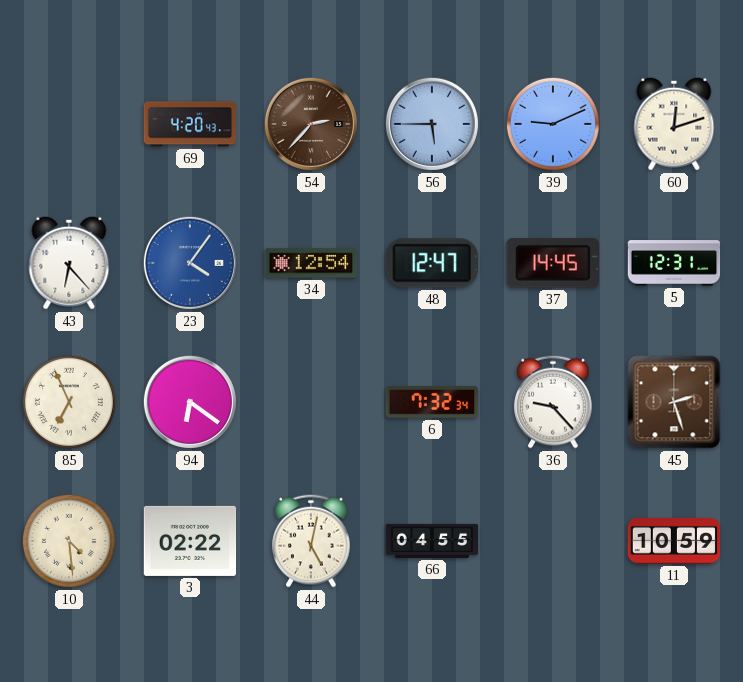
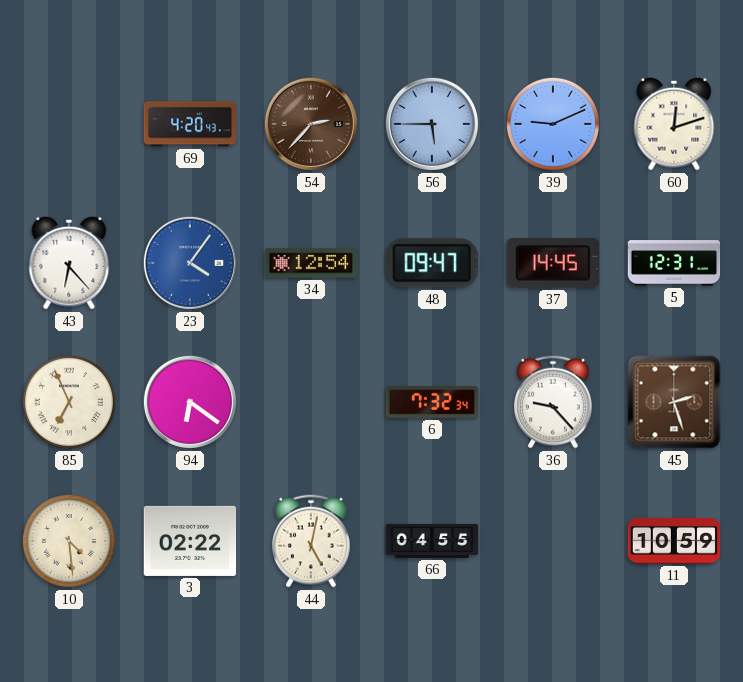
48: 12:47 -> 09:47 (432, 263)
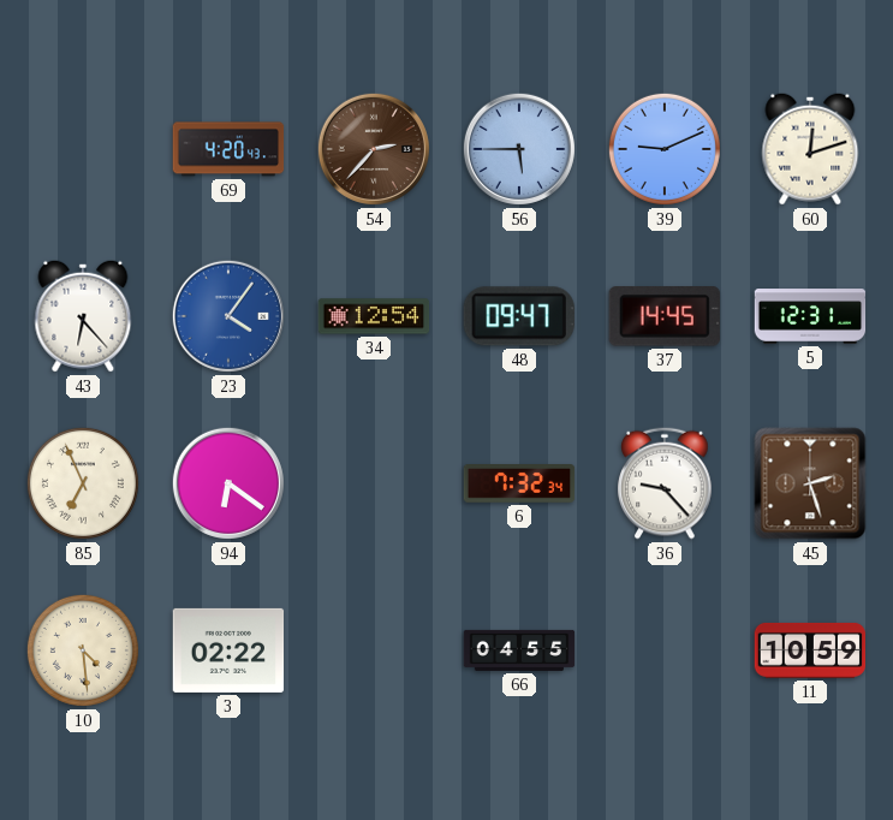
44: 5:02 -> none (311, 541)
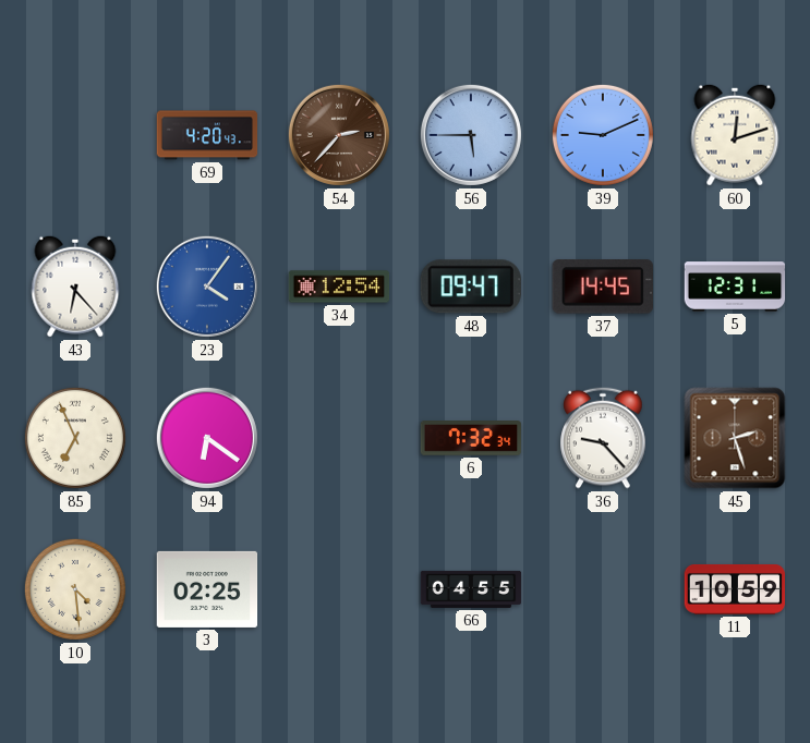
3: 02:22 -> 02:25 (207, 589)
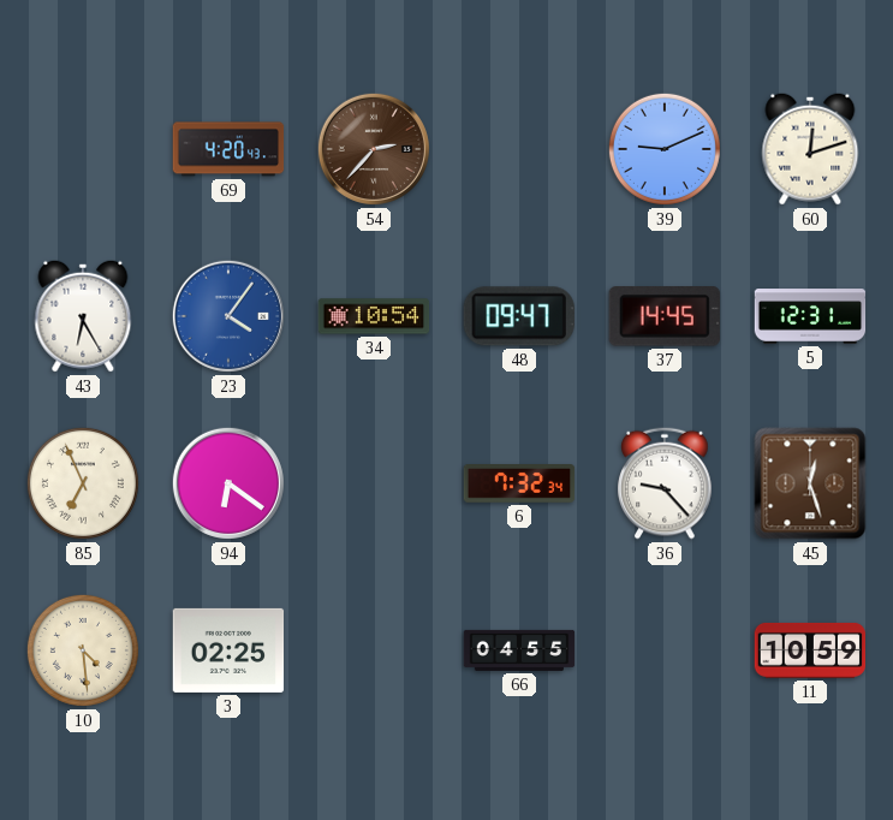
56: 5:45 -> none (471, 135)
43: 6:23 -> 6:25 (83, 316)
34: 12:54 -> 10:54 (374, 316)
45: 2:27 -> 12:27 (810, 483)
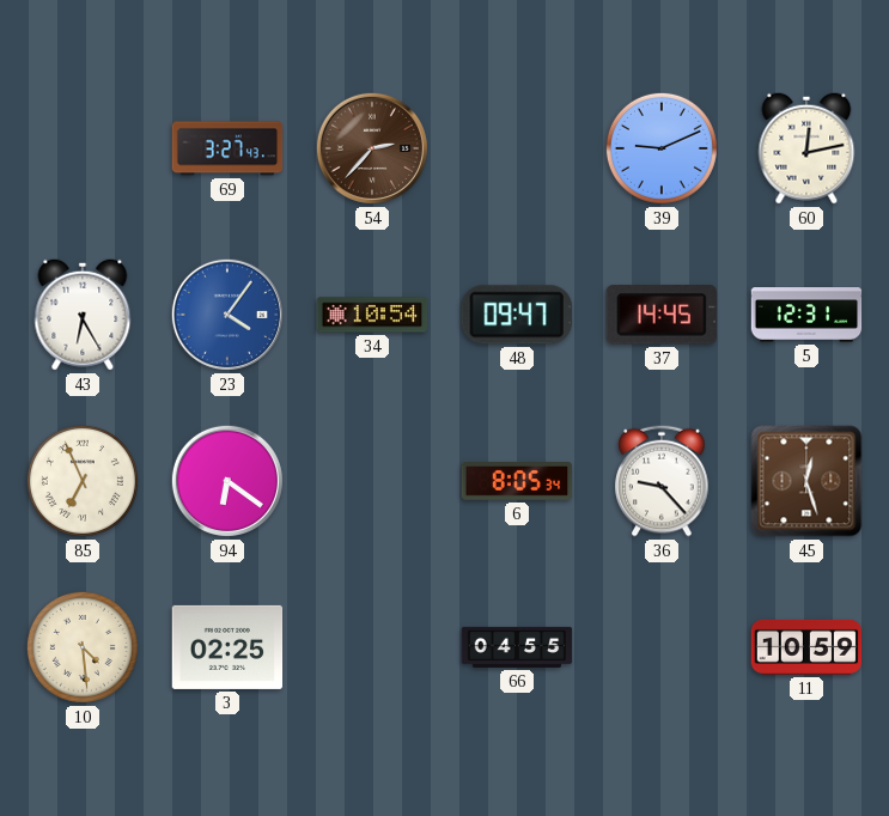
69: 4:20 -> 3:27 (227, 148)
60: 12:12 -> 12:13 (806, 148)
6: 7:32 -> 8:05 (517, 482)
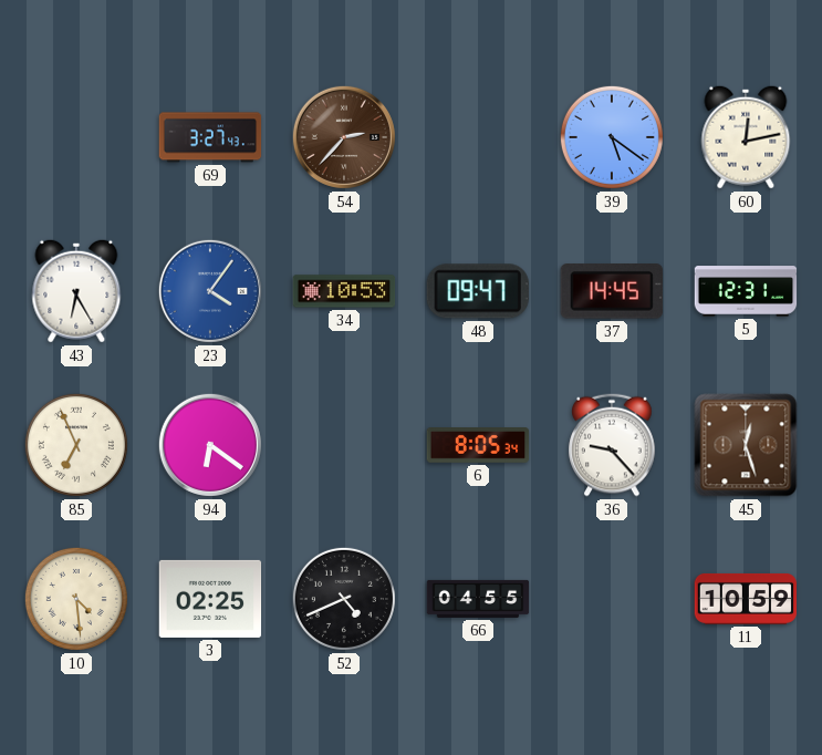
39: 9:11 -> 5:21 (612, 137)
34: 10:54 -> 10:53 (344, 291)
52: none -> 4:41 (344, 599)
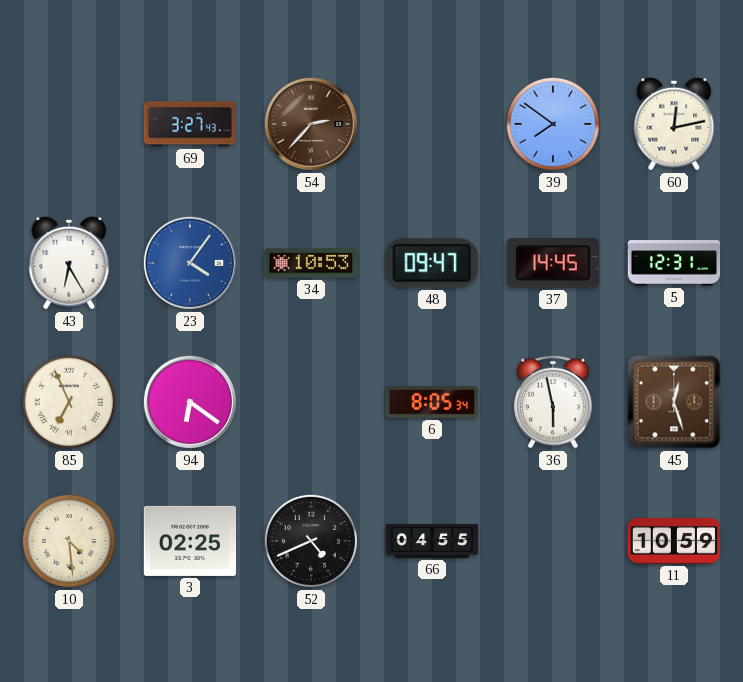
39: 5:21 -> 7:51 (553, 124)
36: 9:23 -> 5:58 (553, 402)
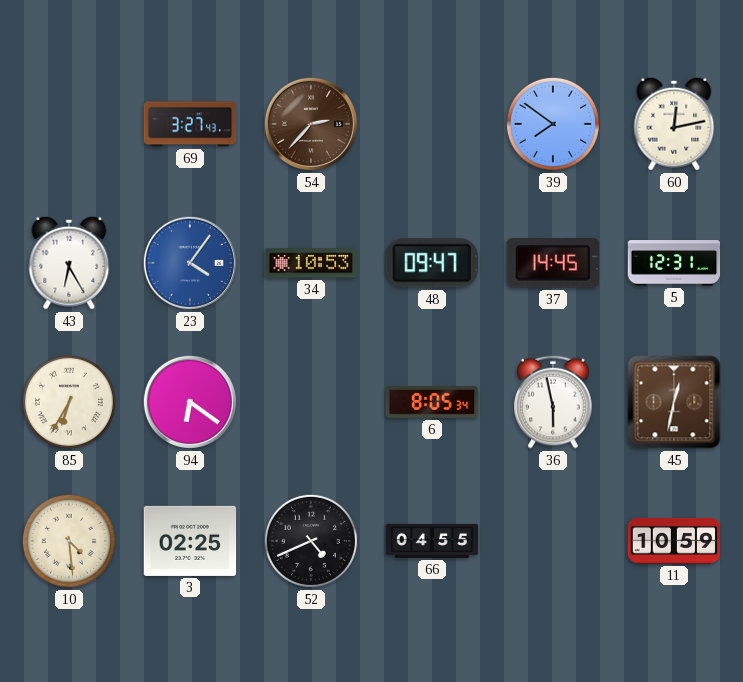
85: 6:56 -> 6:35 (69, 402)
45: 12:27 -> 12:32 (674, 402)
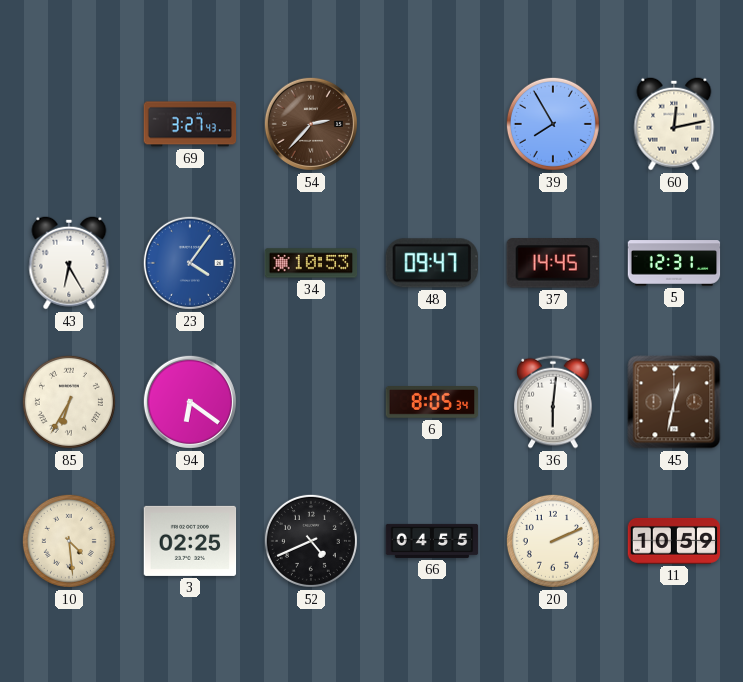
39: 7:51 -> 7:55 (553, 124)
36: 5:58 -> 6:01 (553, 402)
20: none -> 2:11 (553, 541)
